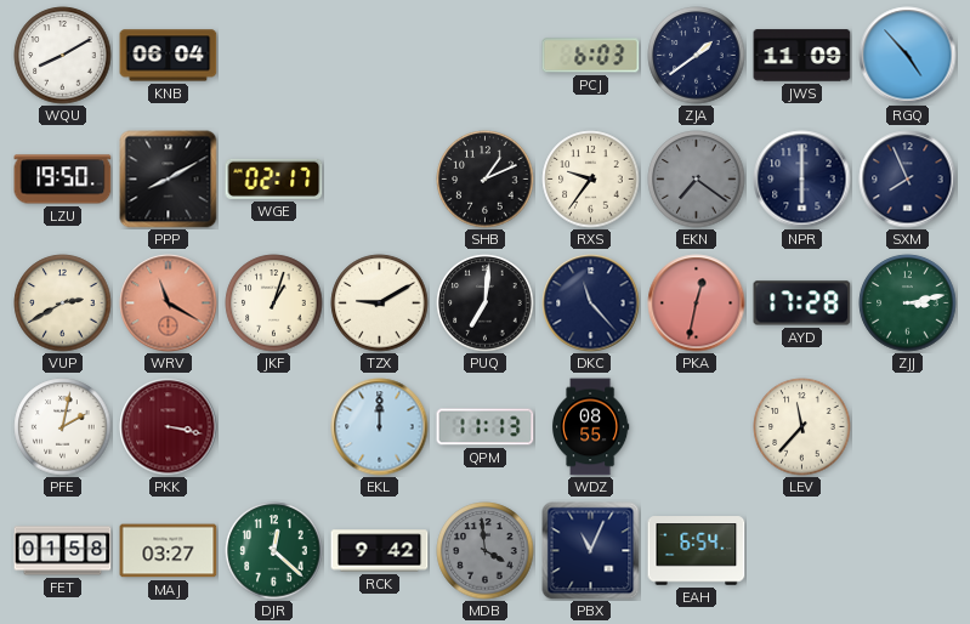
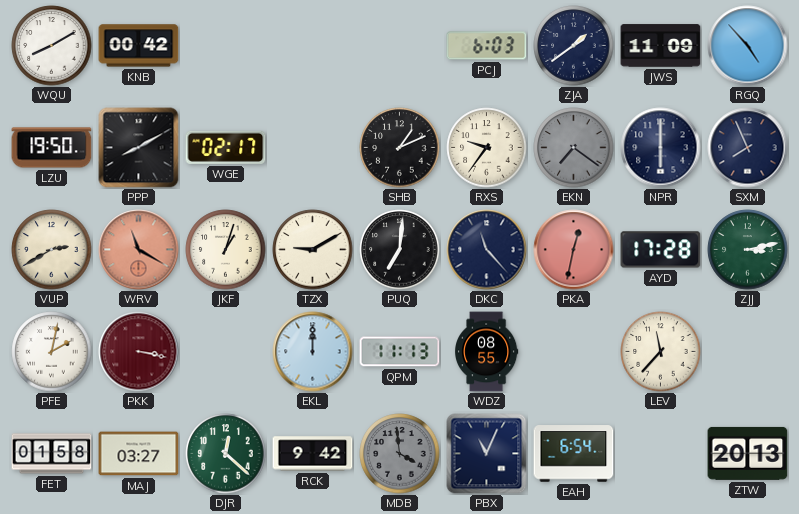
KNB: 06:04 -> 00:42 (139, 46)
ZTW: none -> 20:13 (748, 453)
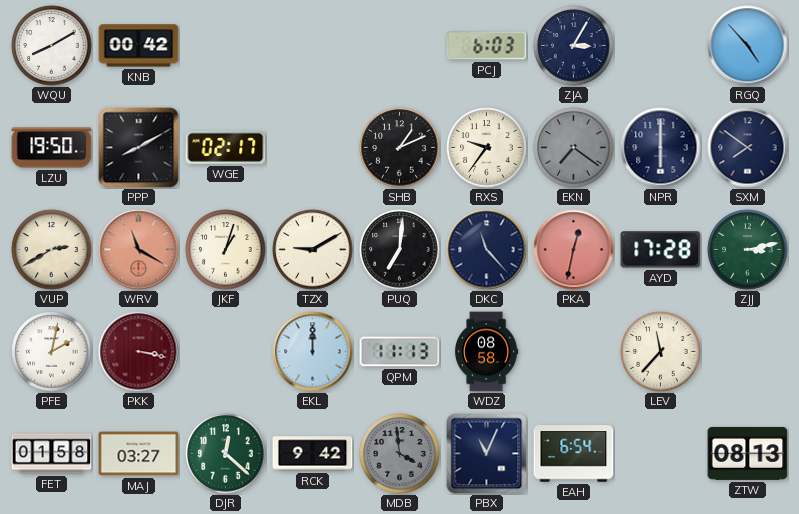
ZJA: 1:39 -> 3:05 (574, 46)
JWS: 11:09 -> none (661, 46)
SXM: 7:56 -> 7:51 (748, 148)
WDZ: 08:55 -> 08:58 (487, 352)
ZTW: 20:13 -> 08:13 (748, 453)
